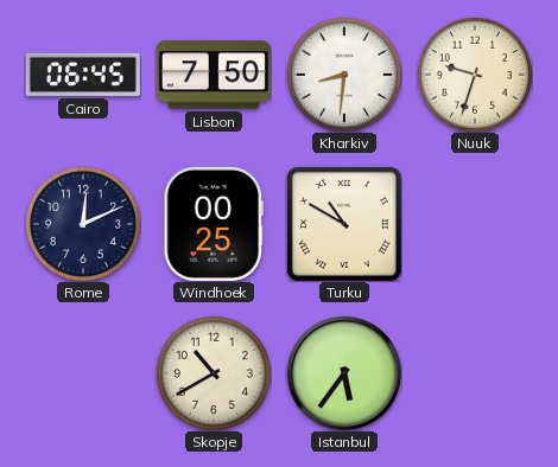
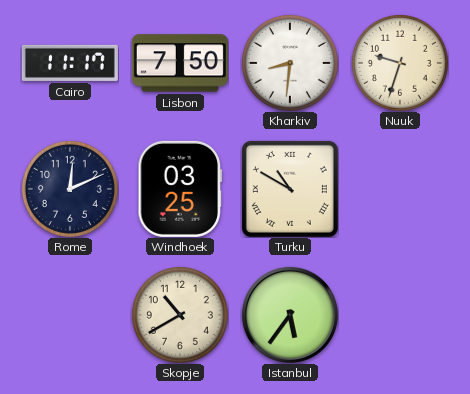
Cairo: 06:45 -> 11:17 (70, 63)
Windhoek: 00:25 -> 03:25 (180, 189)
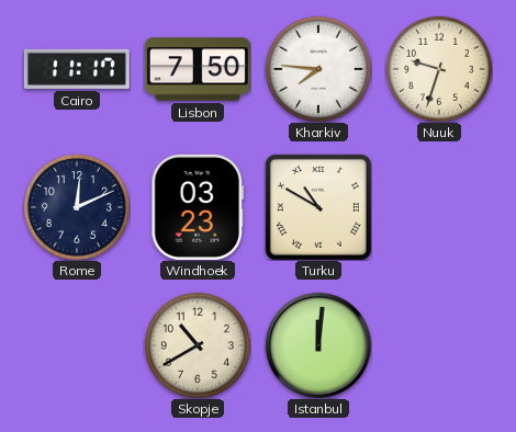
Kharkiv: 8:31 -> 7:46 (318, 69)
Windhoek: 03:25 -> 03:23 (198, 207)
Istanbul: 5:36 -> 12:01 (318, 345)
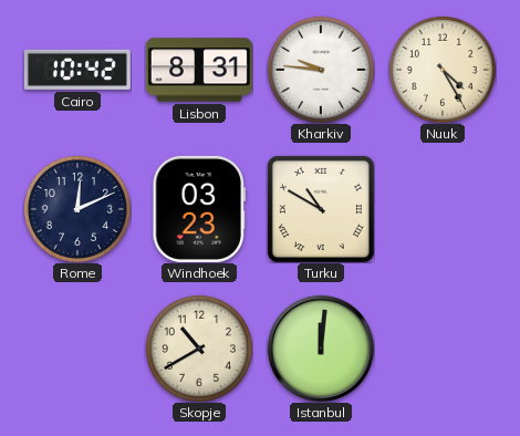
Cairo: 11:17 -> 10:42 (77, 70)
Lisbon: 7:50 -> 8:31 (199, 70)
Kharkiv: 7:46 -> 9:46 (321, 70)
Nuuk: 9:33 -> 4:25 (443, 70)
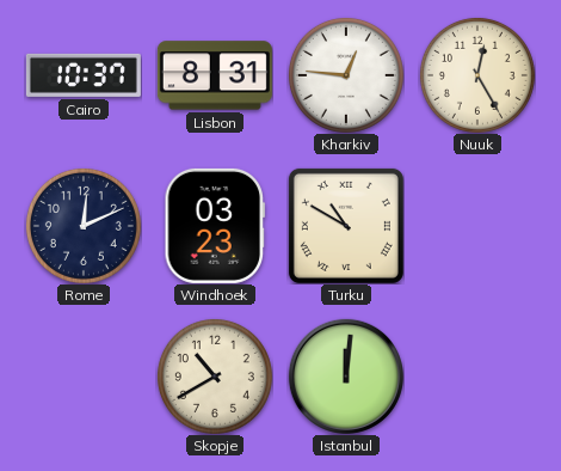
Cairo: 10:42 -> 10:37 (84, 75)
Kharkiv: 9:46 -> 12:46 (346, 75)
Nuuk: 4:25 -> 12:25 (477, 75)
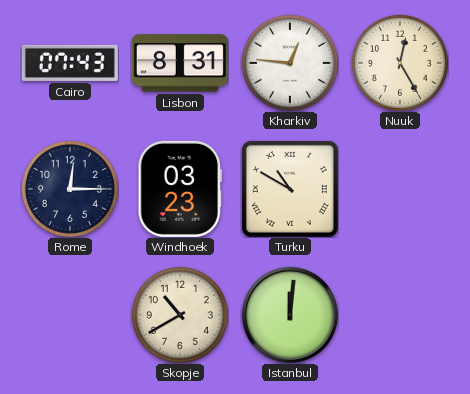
Cairo: 10:37 -> 07:43 (70, 63)
Rome: 12:11 -> 12:15 (70, 189)
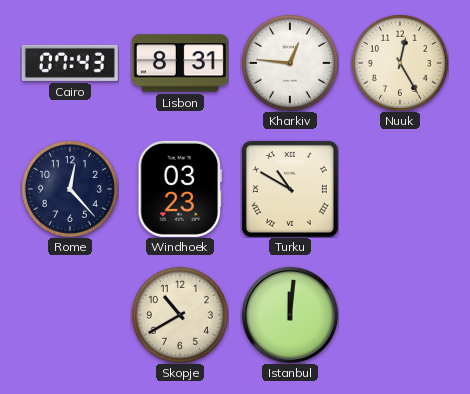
Rome: 12:15 -> 12:23 (70, 189)
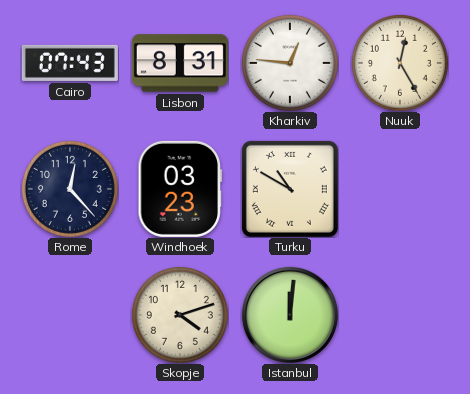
Skopje: 10:40 -> 4:12 (180, 315)
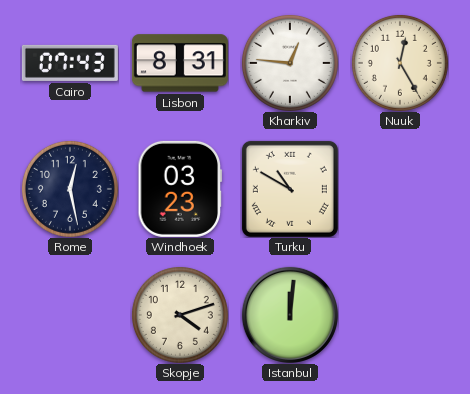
Rome: 12:23 -> 12:28 (70, 189)
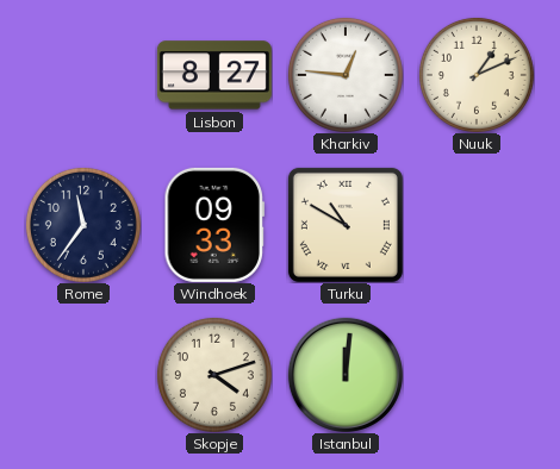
Cairo: 07:43 -> none (70, 63)
Lisbon: 8:31 -> 8:27 (214, 75)
Nuuk: 12:25 -> 1:11 (477, 75)
Rome: 12:28 -> 11:36 (83, 225)
Windhoek: 03:23 -> 09:33 (214, 225)
